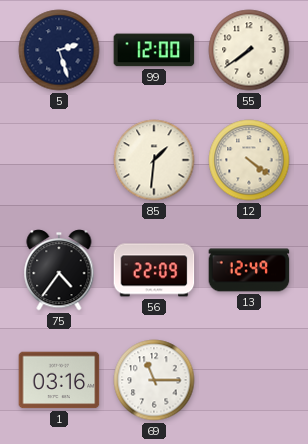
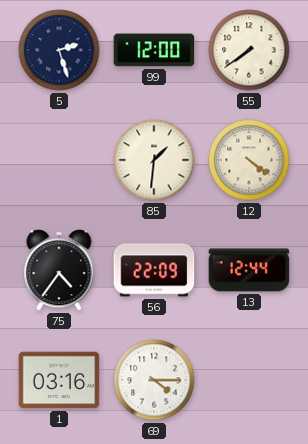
13: 12:49 -> 12:44 (249, 270)
69: 11:15 -> 4:15 (154, 380)
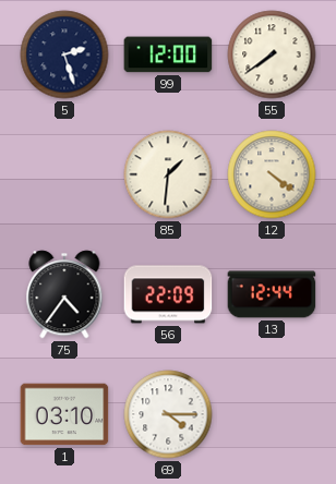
1: 03:16 -> 03:10 (64, 414)
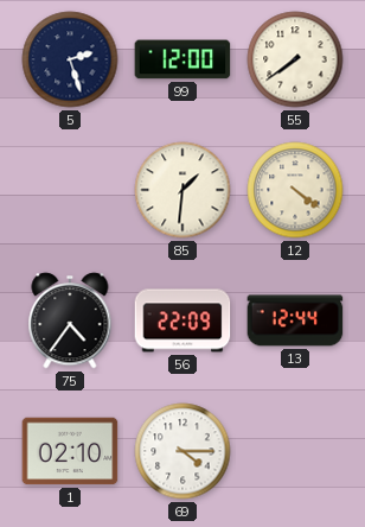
1: 03:10 -> 02:10 (70, 451)
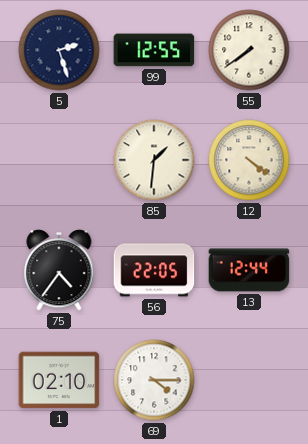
99: 12:00 -> 12:55 (154, 50)
56: 22:09 -> 22:05 (154, 270)
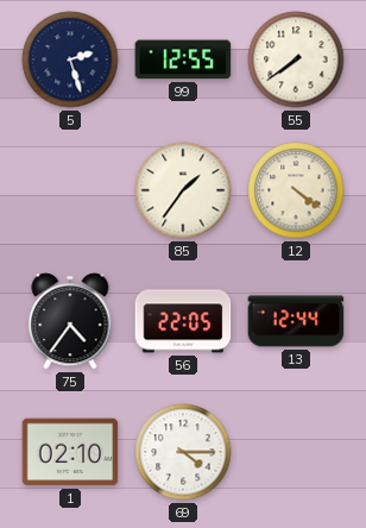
85: 1:31 -> 1:36 (183, 190)
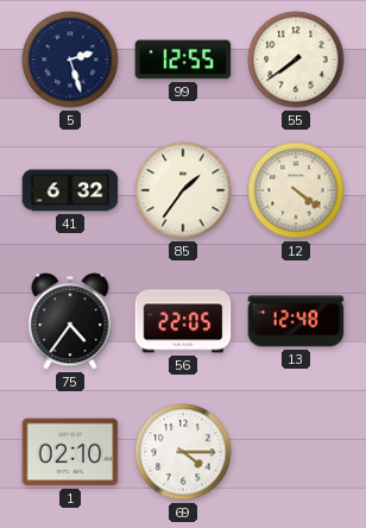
41: none -> 6:32 (70, 190)
13: 12:44 -> 12:48 (296, 321)
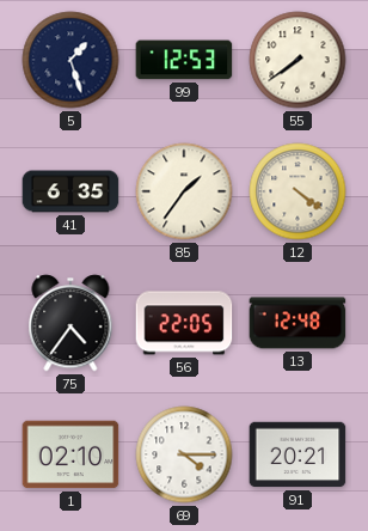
5: 2:27 -> 1:27 (70, 60)
99: 12:55 -> 12:53 (184, 60)
41: 6:32 -> 6:35 (70, 191)
91: none -> 20:21 (298, 454)
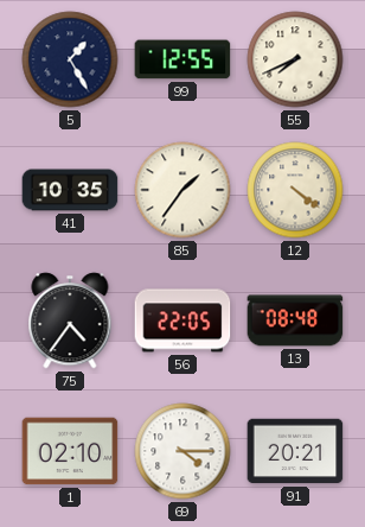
5: 1:27 -> 1:25 (70, 59)
99: 12:53 -> 12:55 (182, 59)
55: 7:39 -> 7:41 (295, 59)
41: 6:35 -> 10:35 (70, 190)
13: 12:48 -> 08:48 (295, 320)
